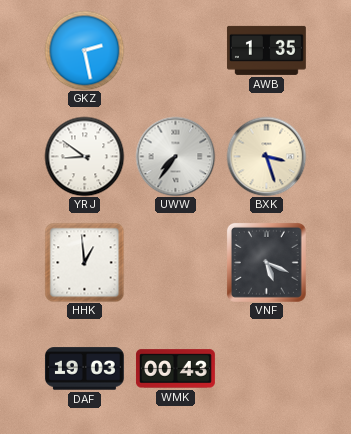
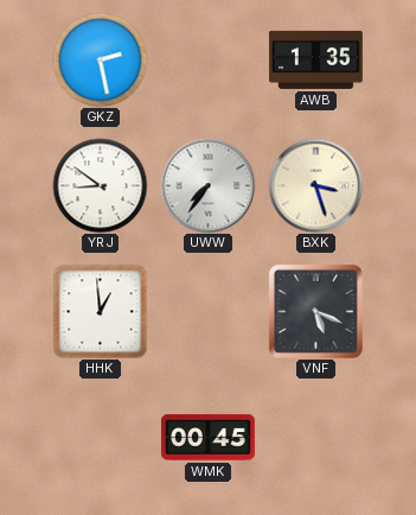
DAF: 19:03 -> none (84, 369)
WMK: 00:43 -> 00:45 (207, 438)
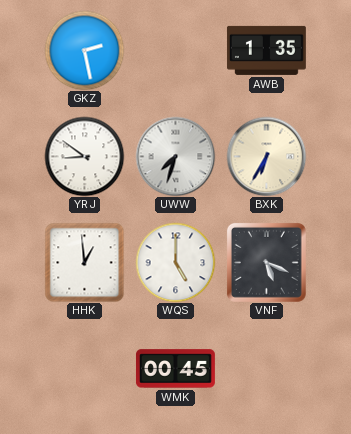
UWW: 7:36 -> 7:33 (175, 156)
BXK: 3:27 -> 6:35 (266, 156)
WQS: none -> 5:00 (175, 262)
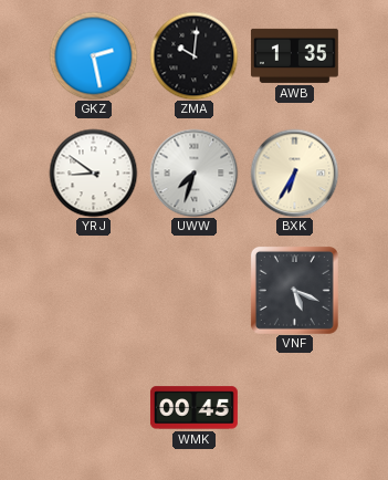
ZMA: none -> 10:01 (193, 55)
HHK: 12:59 -> none (84, 262)
WQS: 5:00 -> none (175, 262)
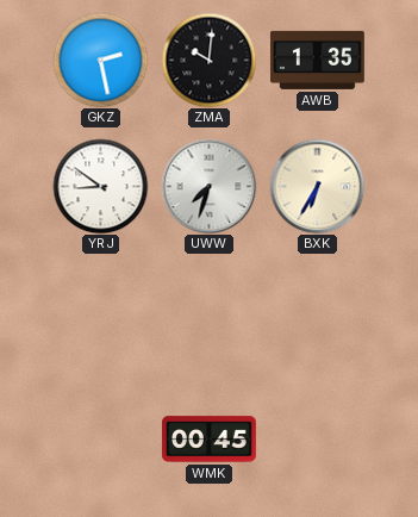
VNF: 5:19 -> none (294, 290)
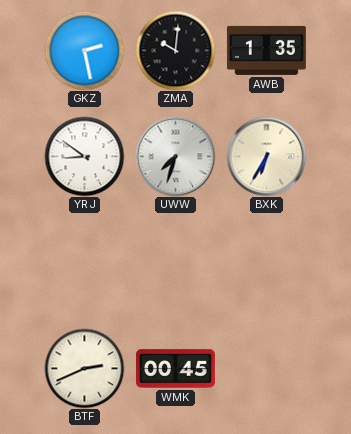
BTF: none -> 2:41 (84, 368)
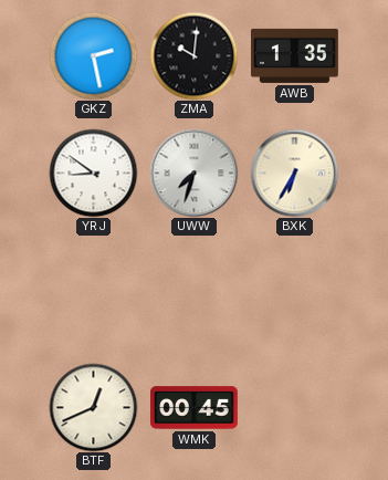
BTF: 2:41 -> 12:41 (93, 407)
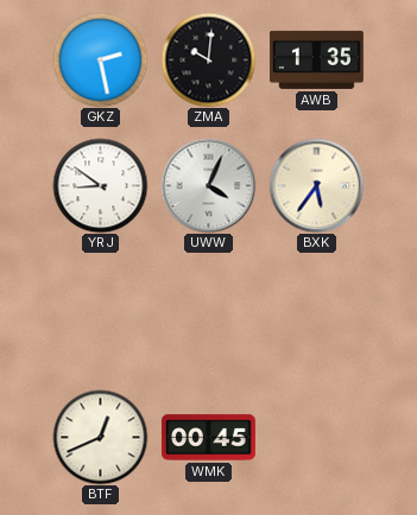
UWW: 7:33 -> 4:04 (208, 185)
BXK: 6:35 -> 5:36 (316, 185)
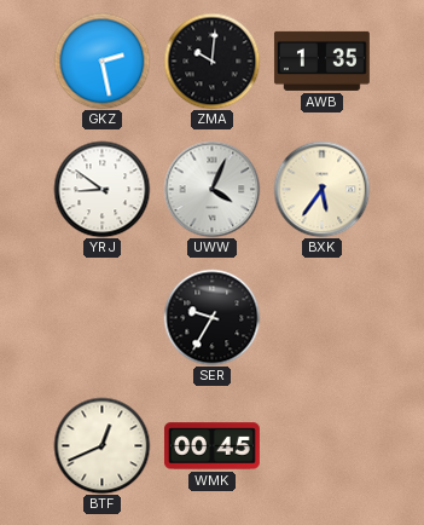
SER: none -> 9:35 (211, 317)
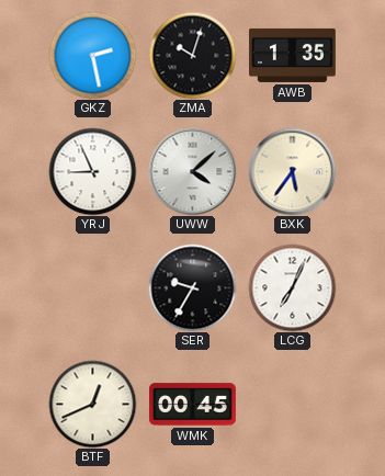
ZMA: 10:01 -> 10:03 (192, 55)
YRJ: 8:51 -> 8:56 (92, 171)
UWW: 4:04 -> 4:08 (192, 171)
LCG: none -> 7:04 (292, 287)
